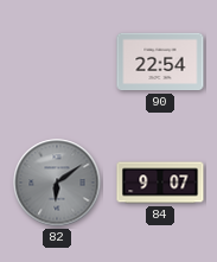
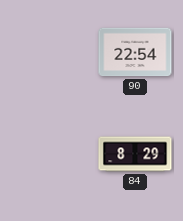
82: 6:09 -> none (57, 183)
84: 9:07 -> 8:29 (135, 154)
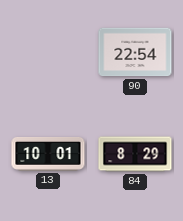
13: none -> 10:01 (48, 154)
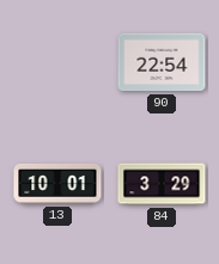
84: 8:29 -> 3:29 (162, 184)
